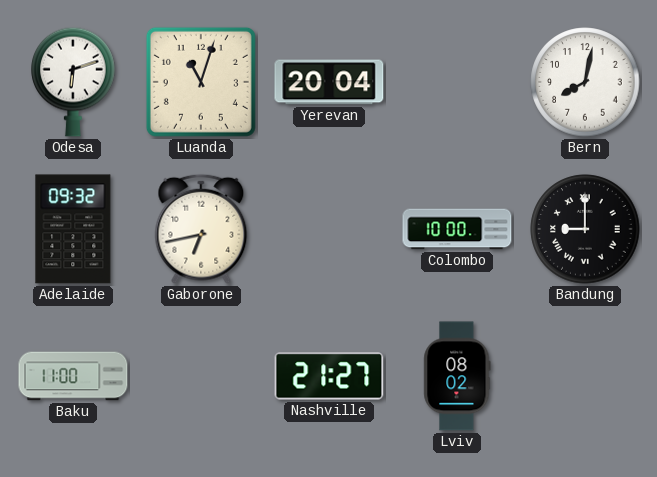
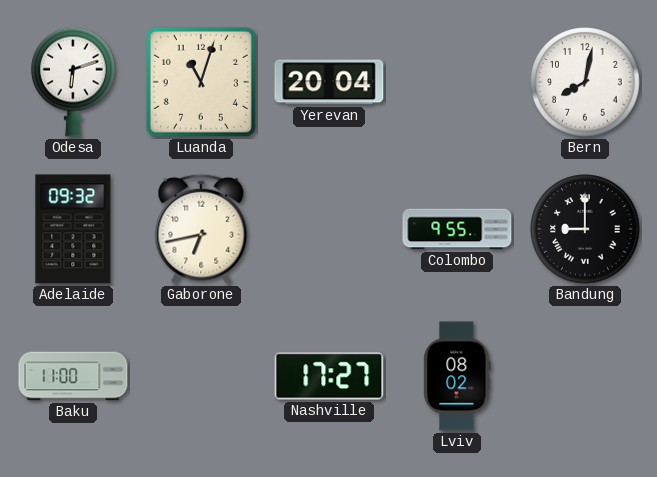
Colombo: 10:00 -> 9:55 (457, 229)
Nashville: 21:27 -> 17:27 (329, 376)
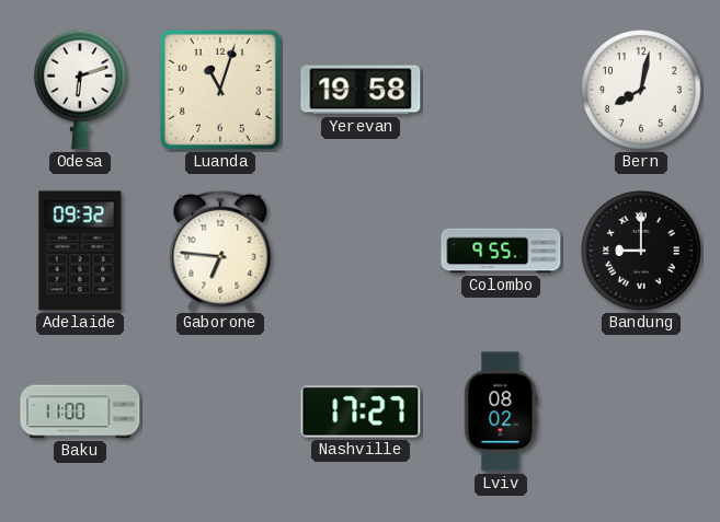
Yerevan: 20:04 -> 19:58 (361, 90)
Gaborone: 6:43 -> 6:46 (220, 251)
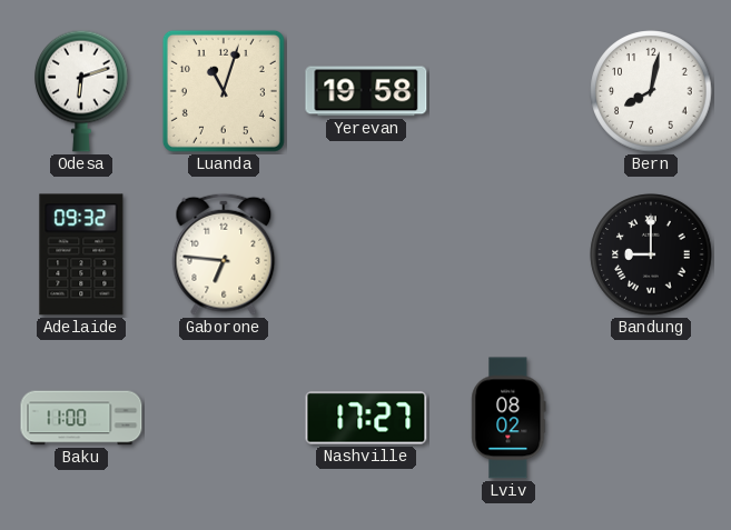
Colombo: 9:55 -> none (501, 251)
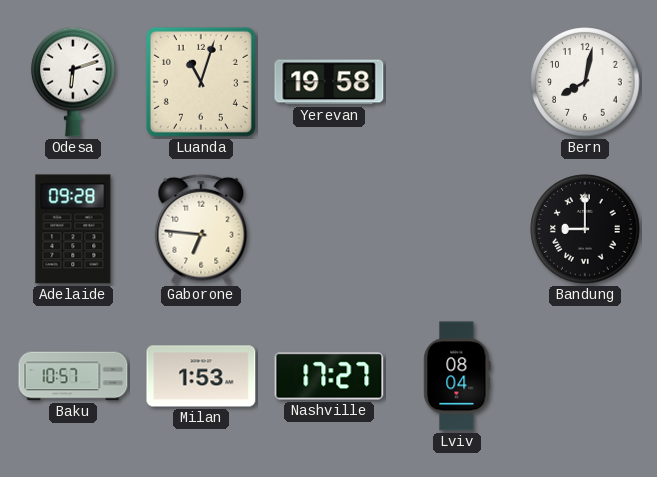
Adelaide: 09:32 -> 09:28 (73, 229)
Baku: 11:00 -> 10:57 (73, 376)
Milan: none -> 1:53 (201, 376)
Lviv: 08:02 -> 08:04 (457, 376)
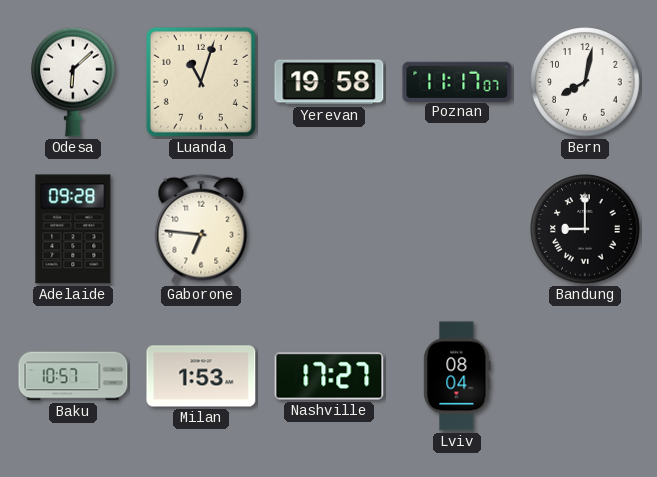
Odesa: 6:12 -> 6:08 (73, 82)
Poznan: none -> 11:17 (457, 81)
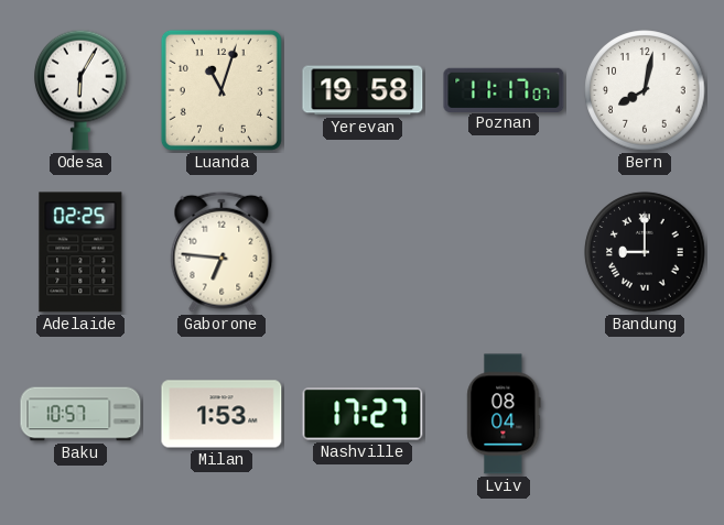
Odesa: 6:08 -> 6:05 (80, 90)
Adelaide: 09:28 -> 02:25 (80, 252)
